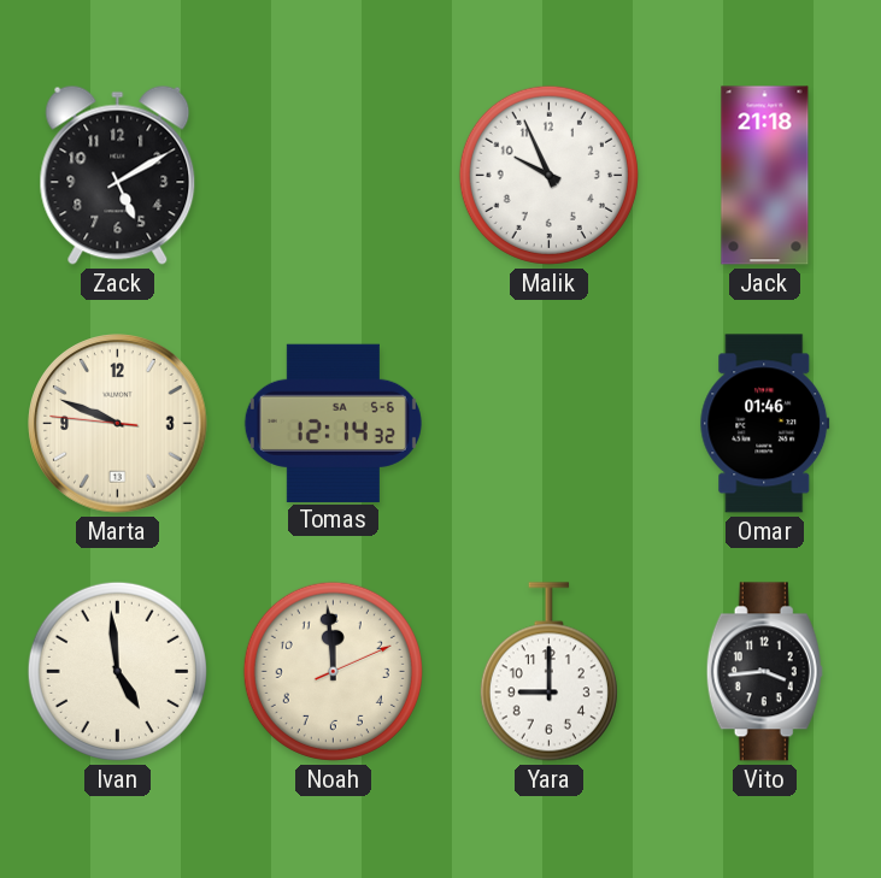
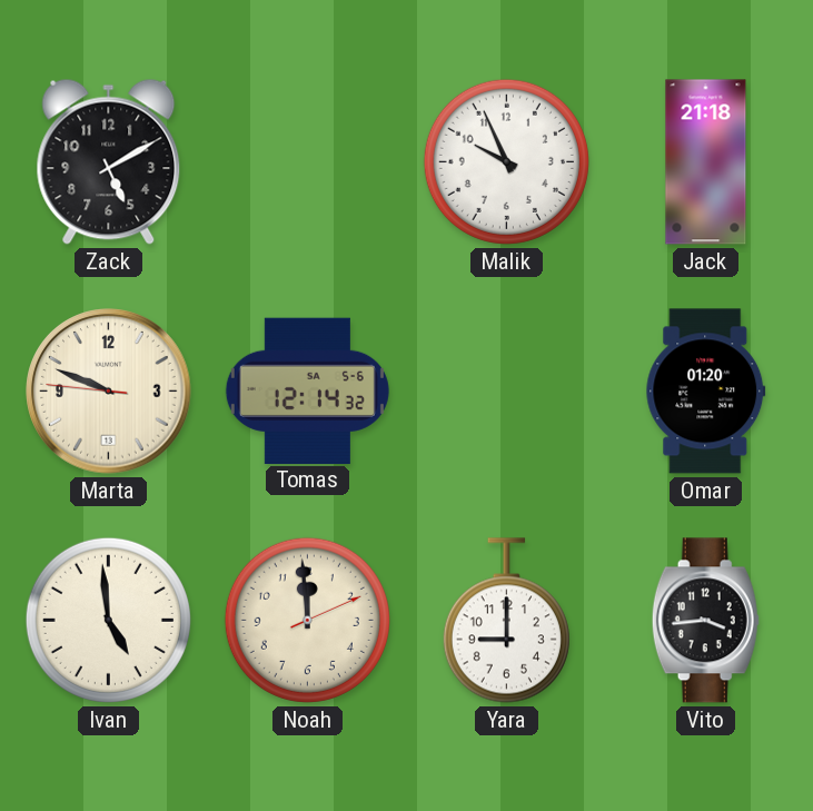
Omar: 01:46 -> 01:20 (706, 392)
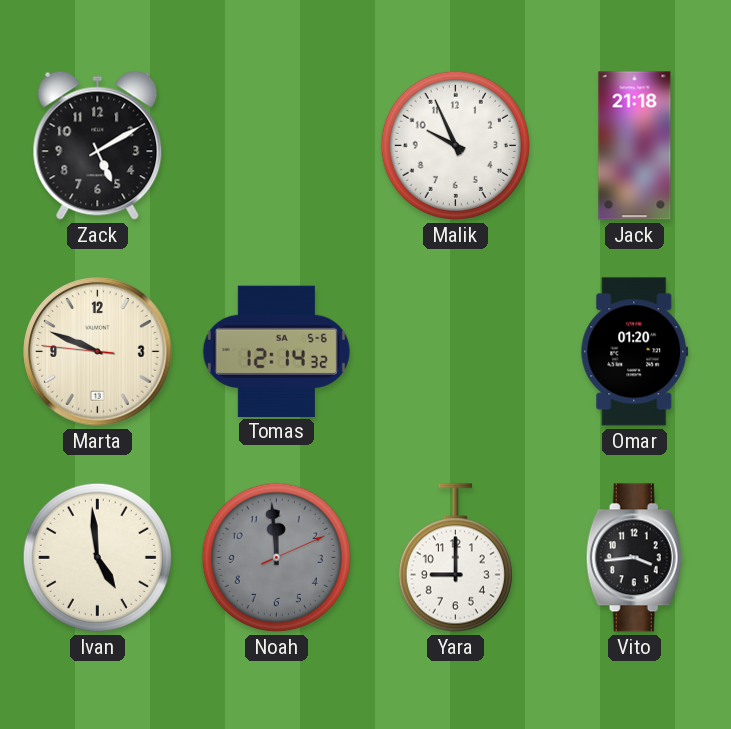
Noah dial: cream -> grey (276, 557)
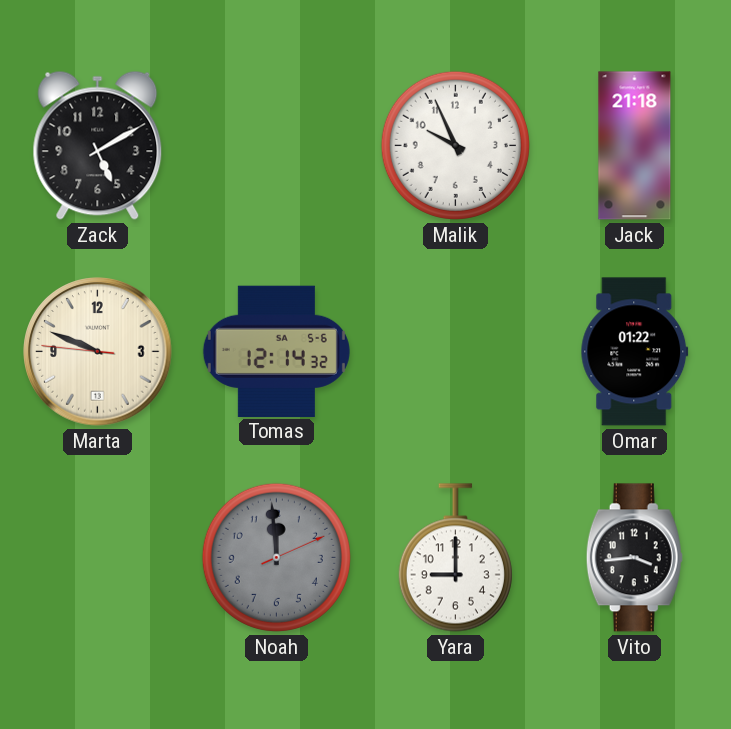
Omar: 01:20 -> 01:22 (635, 352)
Ivan: 4:59 -> none (97, 557)
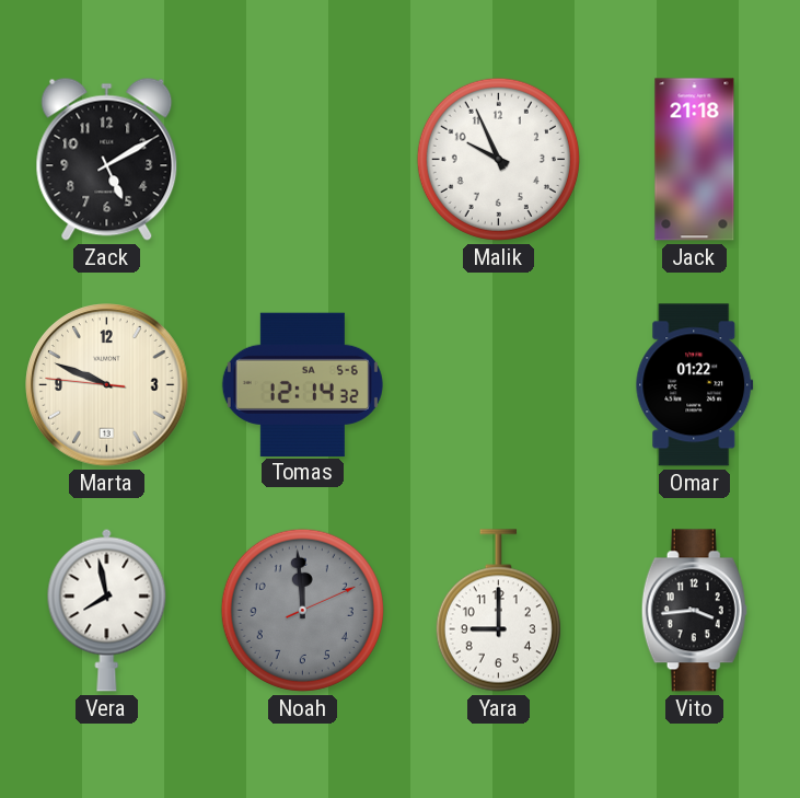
Vera: none -> 7:58 (107, 610)
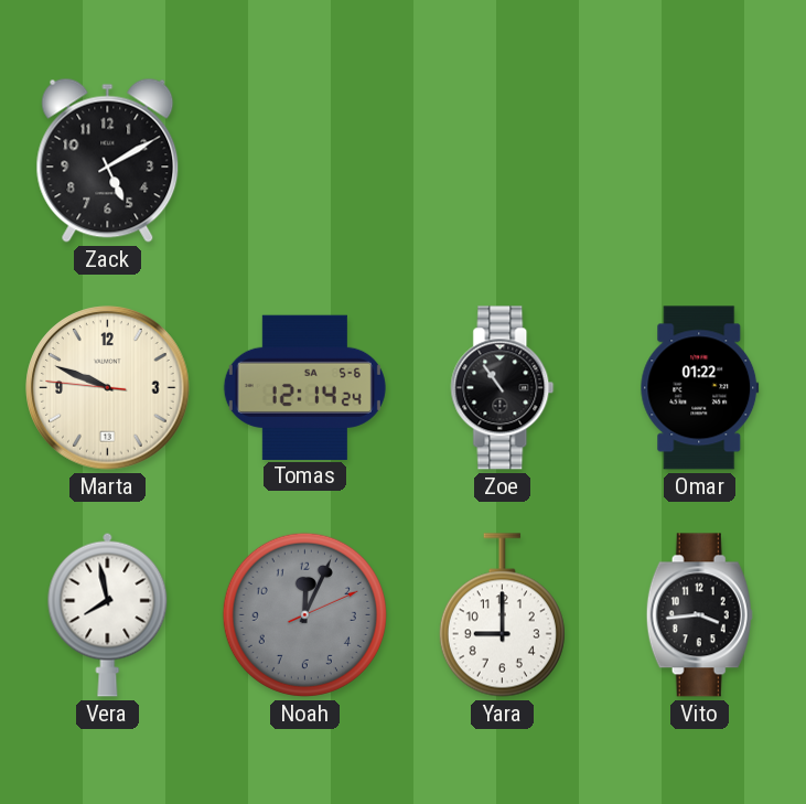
Malik: 9:56 -> none (498, 159)
Jack: 21:18 -> none (695, 160)
Tomas: 12:14:32 -> 12:14:24 (304, 387)
Zoe: none -> 10:54 (503, 388)
Noah: 11:59 -> 12:04 (304, 614)
